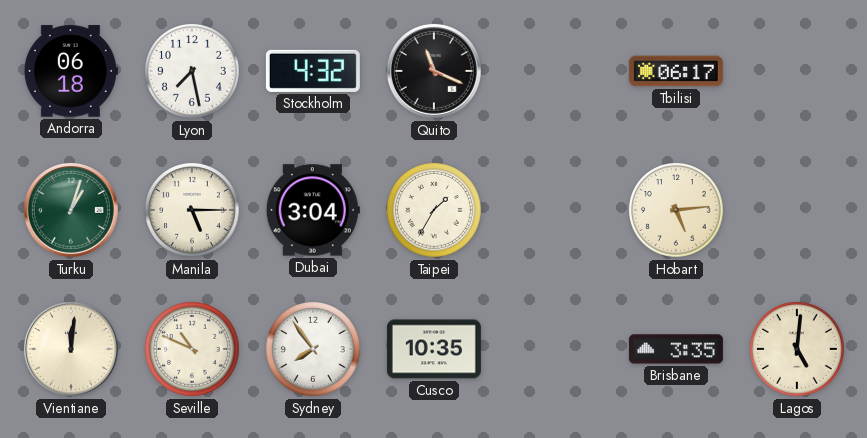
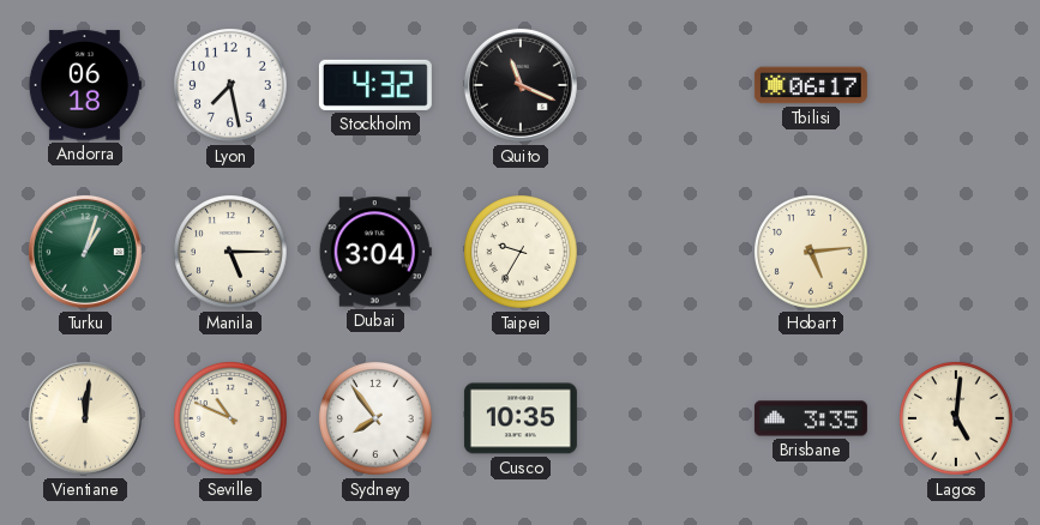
Taipei: 1:35 -> 9:35 (522, 253)
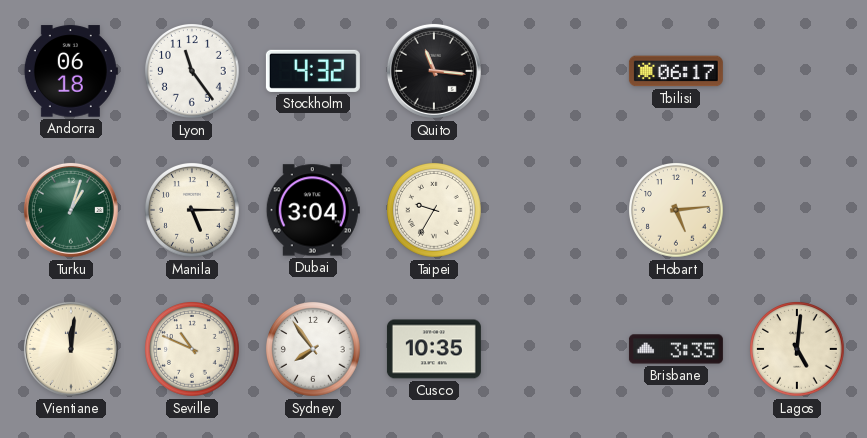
Lyon: 7:28 -> 11:24 (193, 72)
Quito: 11:19 -> 11:16 (434, 71)
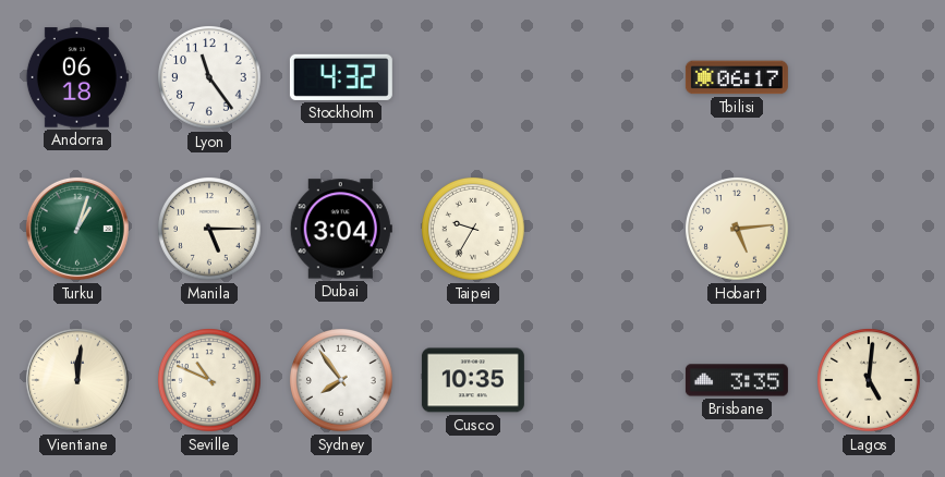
Quito: 11:16 -> none (434, 71)
